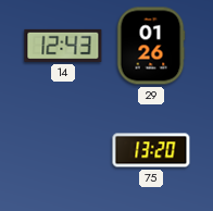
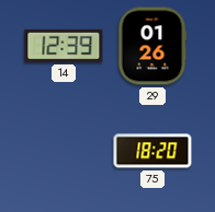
14: 12:43 -> 12:39 (64, 46)
75: 13:20 -> 18:20 (152, 151)
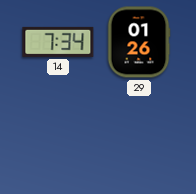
14: 12:39 -> 7:34 (58, 42)
75: 18:20 -> none (152, 151)
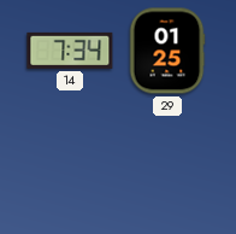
29: 01:26 -> 01:25 (167, 51)
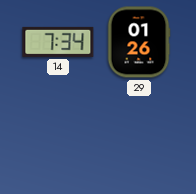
29: 01:25 -> 01:26 (139, 42)
